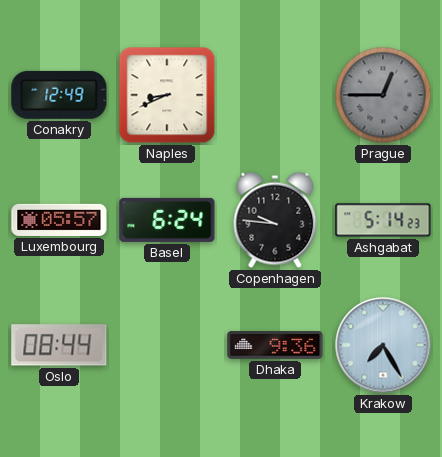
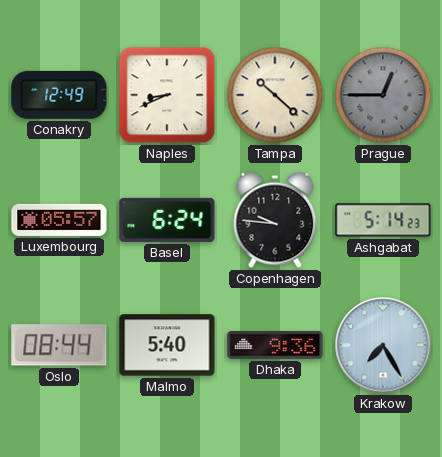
Tampa: none -> 10:22 (275, 95)
Malmo: none -> 5:40 (167, 345)
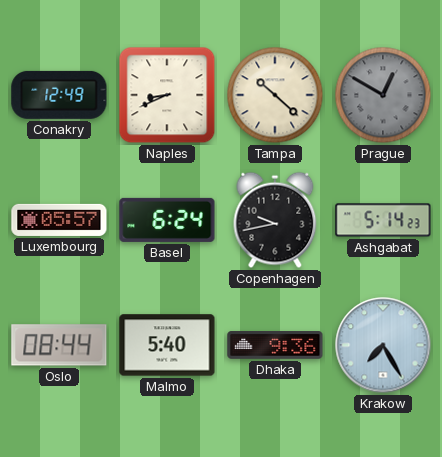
Prague: 12:45 -> 12:50 (383, 95)
Copenhagen: 9:46 -> 9:43 (275, 220)
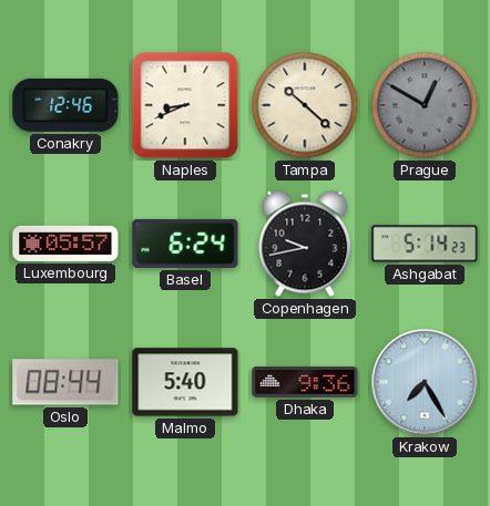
Conakry: 12:49 -> 12:46 (65, 105)
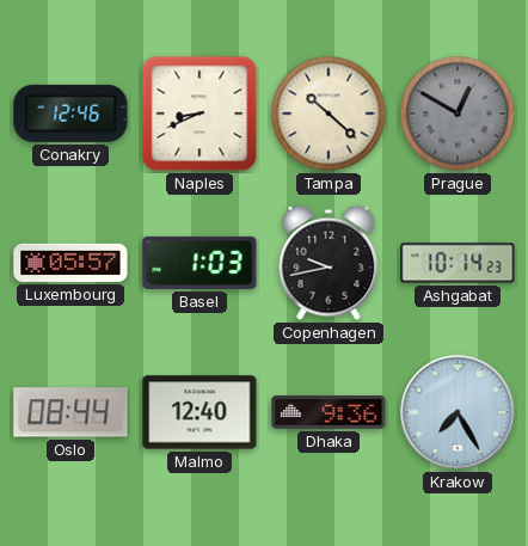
Basel: 6:24 -> 1:03 (199, 263)
Ashgabat: 5:14 -> 10:14 (458, 263)
Malmo: 5:40 -> 12:40 (199, 412)
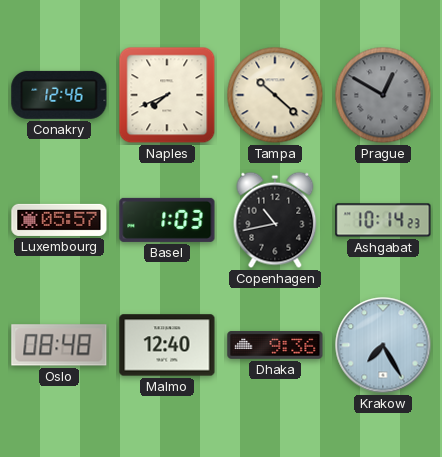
Naples: 8:41 -> 7:41 (167, 95)
Copenhagen: 9:43 -> 10:43 (275, 220)
Oslo: 08:44 -> 08:48 (59, 345)
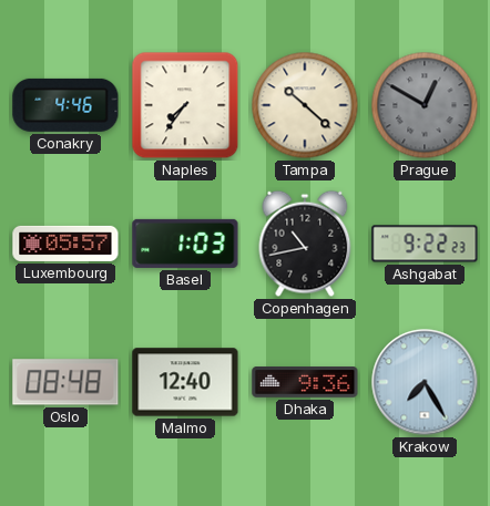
Conakry: 12:46 -> 4:46 (65, 105)
Naples: 7:41 -> 7:36 (185, 105)
Ashgabat: 10:14 -> 9:22 (425, 244)
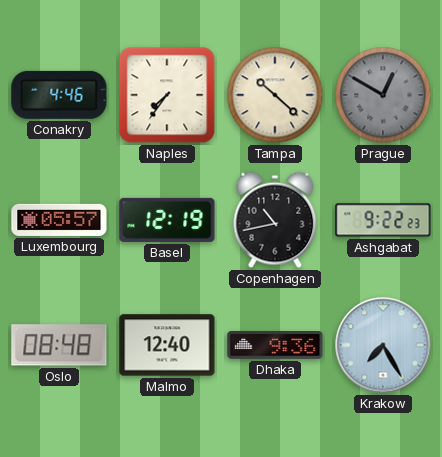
Basel: 1:03 -> 12:19 (167, 220)
